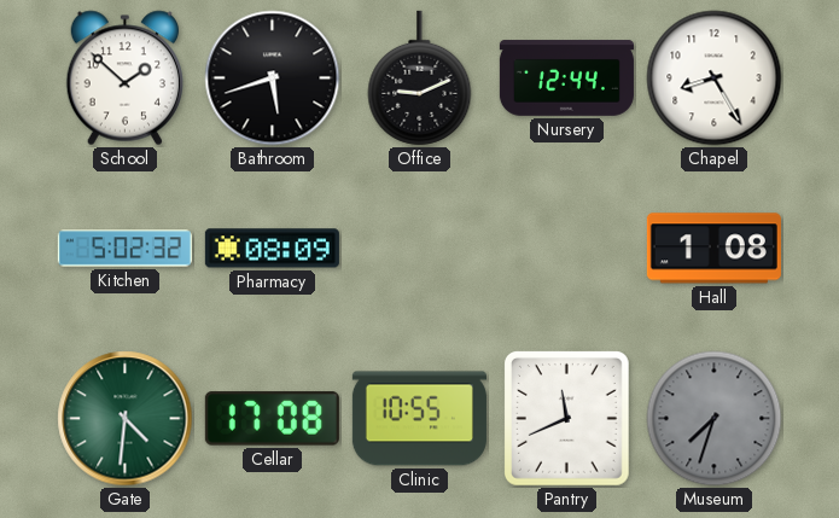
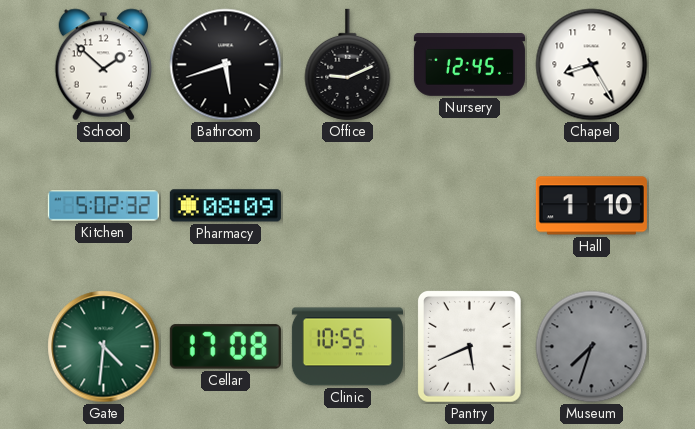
Nursery: 12:44 -> 12:45 (469, 65)
Hall: 1:08 -> 1:10 (591, 206)
Pantry: 11:41 -> 5:41 (470, 347)
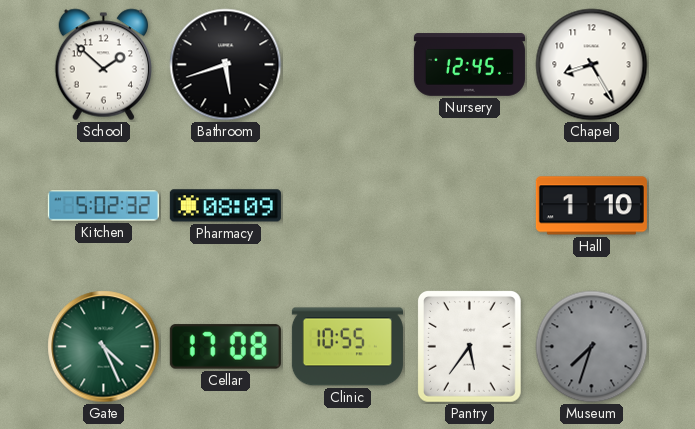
Office: 9:11 -> none (348, 65)
Gate: 4:31 -> 4:26 (104, 347)
Pantry: 5:41 -> 5:36 (470, 347)
